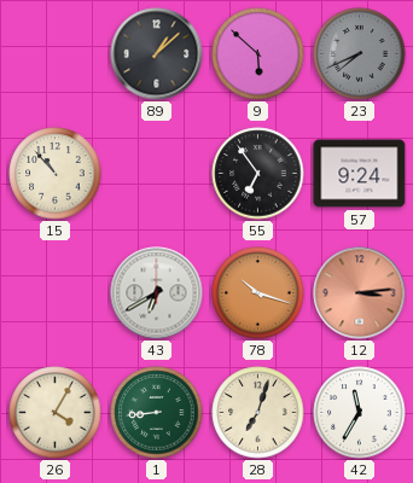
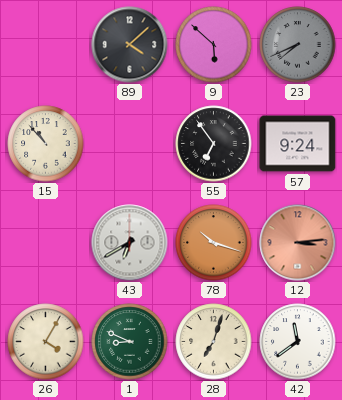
89: 1:08 -> 4:08 (130, 45)
1: 8:44 -> 8:49 (130, 342)
42: 11:35 -> 11:39 (298, 342)
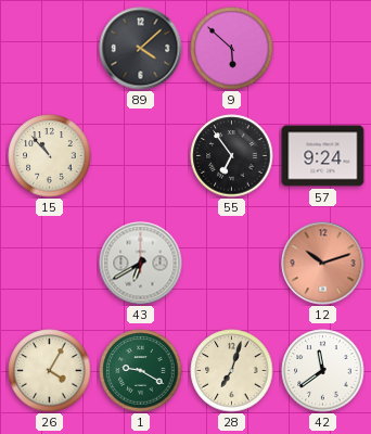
23: 7:41 -> none (298, 45)
78: 10:18 -> none (214, 243)
12: 3:14 -> 10:12 (323, 264)
1: 8:49 -> 9:20 (141, 371)
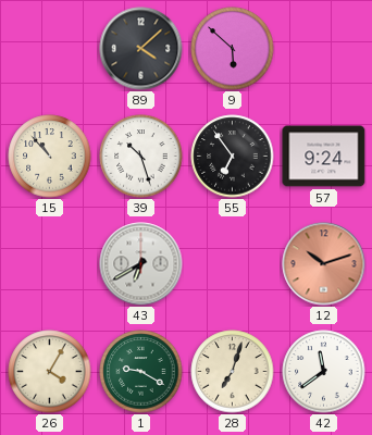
39: none -> 10:27 (141, 157)
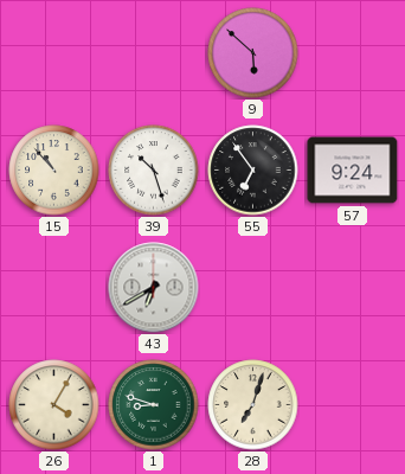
89: 4:08 -> none (141, 49)
12: 10:12 -> none (324, 264)
1: 9:20 -> 8:48 (154, 405)
42: 11:39 -> none (324, 372)
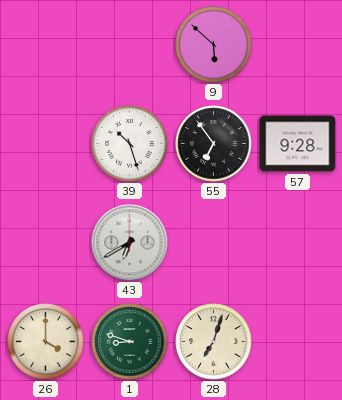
15: 10:53 -> none (54, 171)
57: 9:24 -> 9:28 (298, 144)
26: 4:05 -> 4:00 (46, 342)
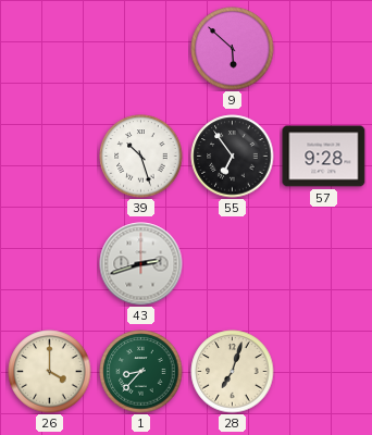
43: 6:40 -> 2:42 (141, 264)
1: 8:48 -> 8:37 (141, 372)
